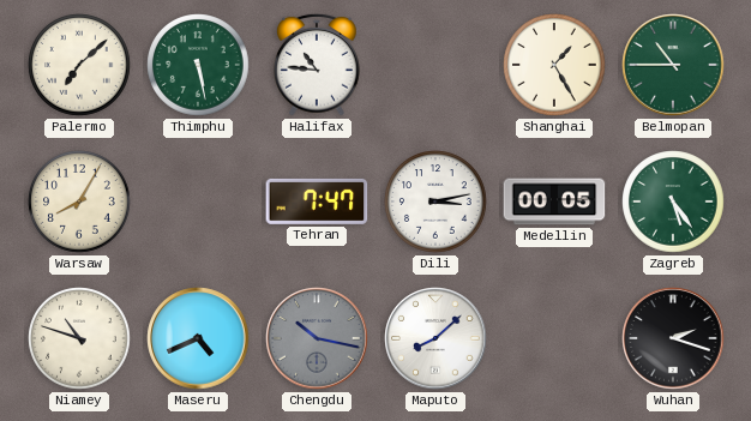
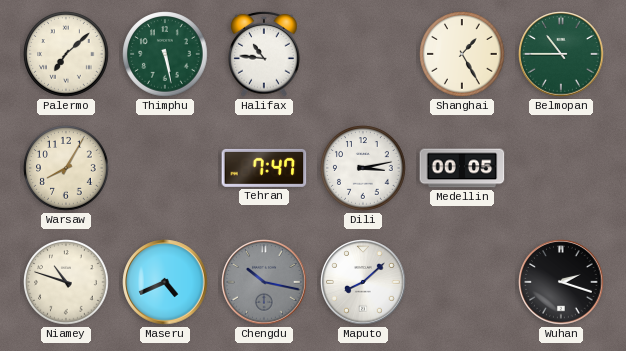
Zagreb: 5:24 -> none (673, 202)
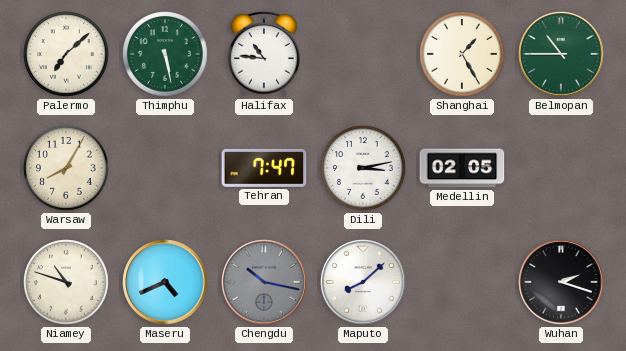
Medellin: 00:05 -> 02:05 (462, 168)
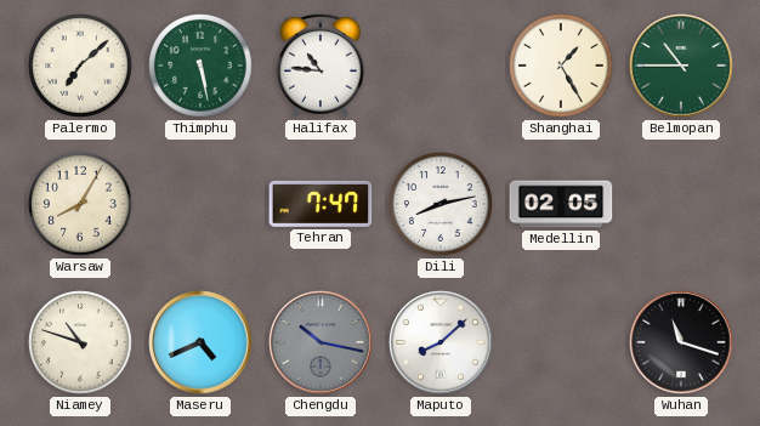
Dili: 3:13 -> 8:13 (441, 204)
Wuhan: 2:18 -> 11:18 (681, 342)
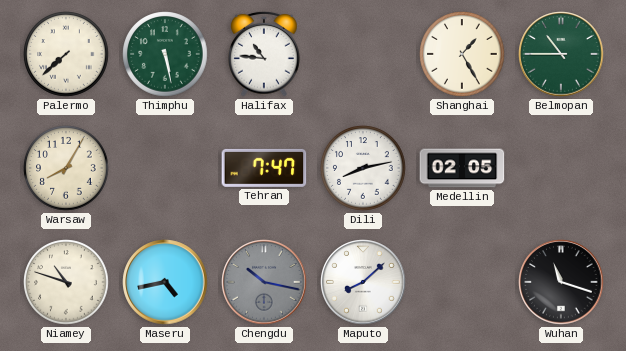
Palermo: 7:08 -> 7:38 (66, 54)
Maseru: 4:41 -> 4:43 (165, 282)
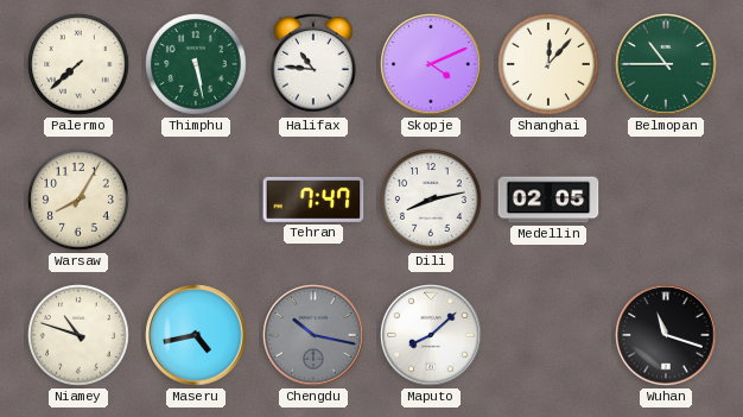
Skopje: none -> 4:11 (431, 64)
Shanghai: 1:25 -> 12:07 (548, 64)
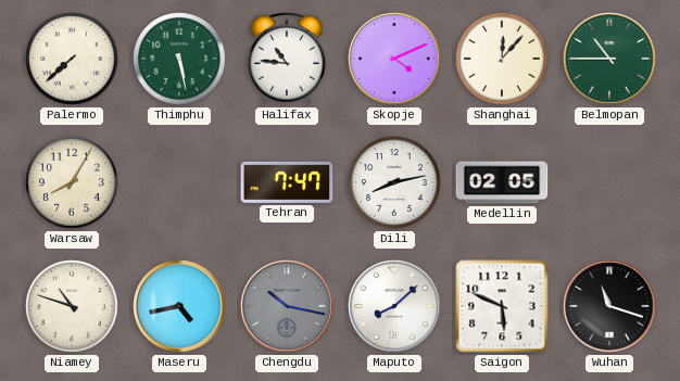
Saigon: none -> 5:49 (502, 306)
